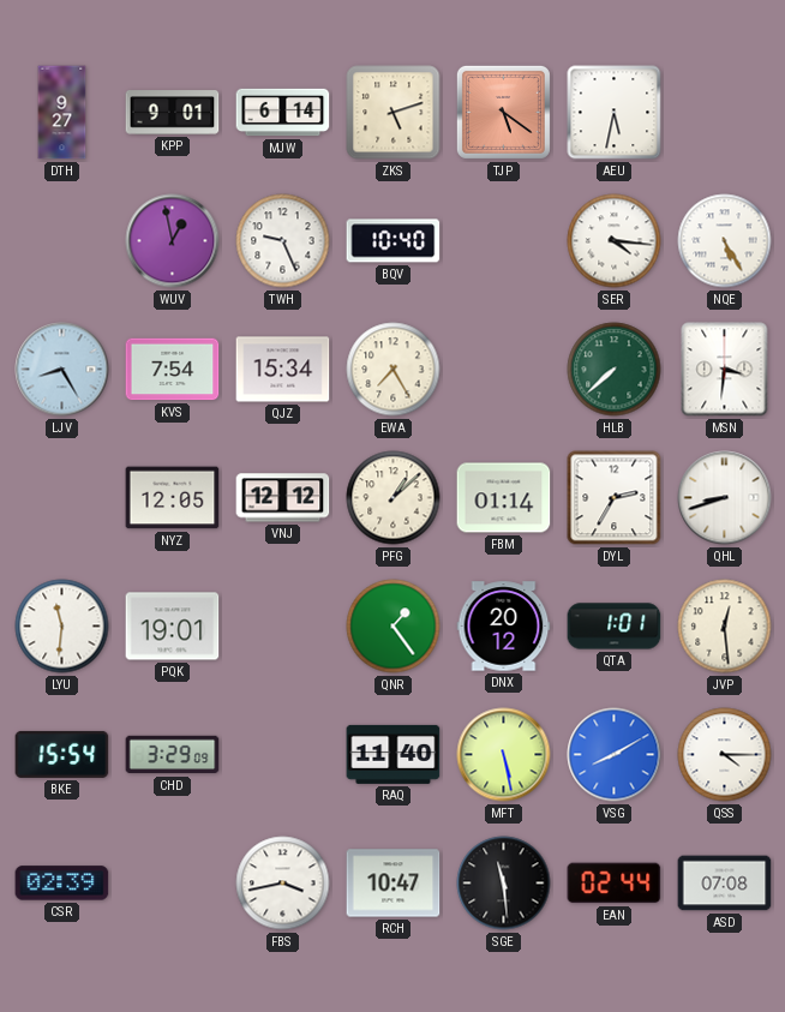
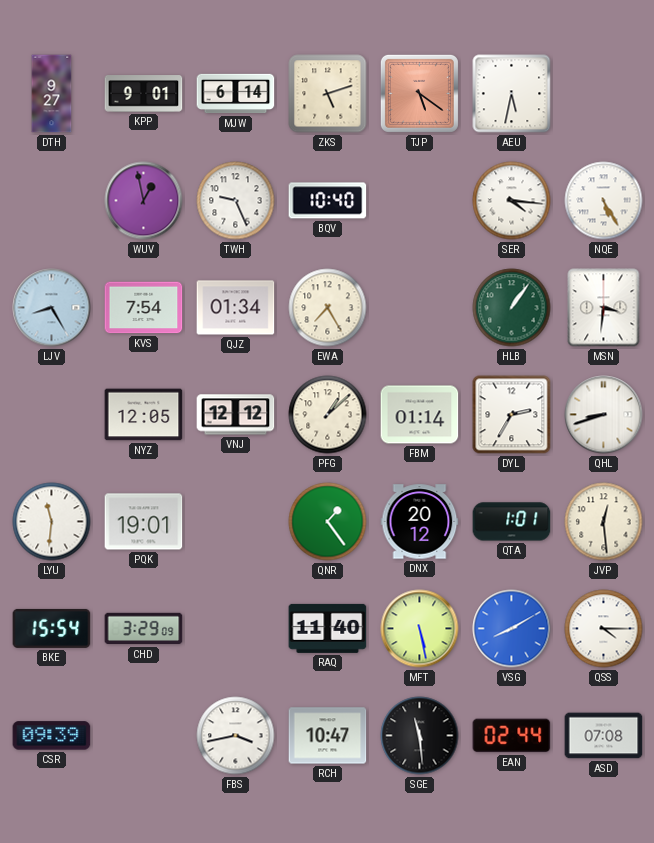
QJZ: 15:34 -> 01:34 (236, 308)
HLB: 7:38 -> 1:06 (512, 308)
CSR: 02:39 -> 09:39 (52, 736)
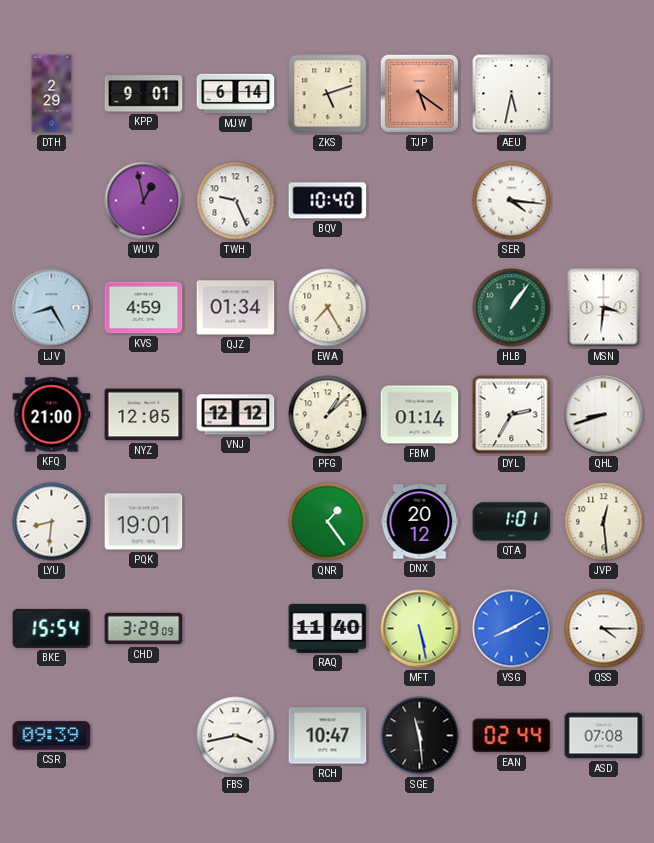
DTH: 9:27 -> 2:29 (52, 94)
NQE: 5:25 -> none (604, 201)
KVS: 7:54 -> 4:59 (144, 308)
KFQ: none -> 21:00 (52, 415)
LYU: 11:31 -> 8:31 (52, 522)
